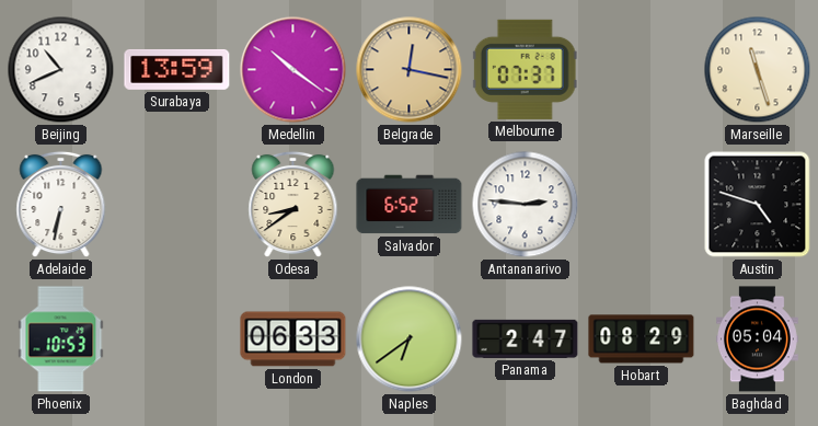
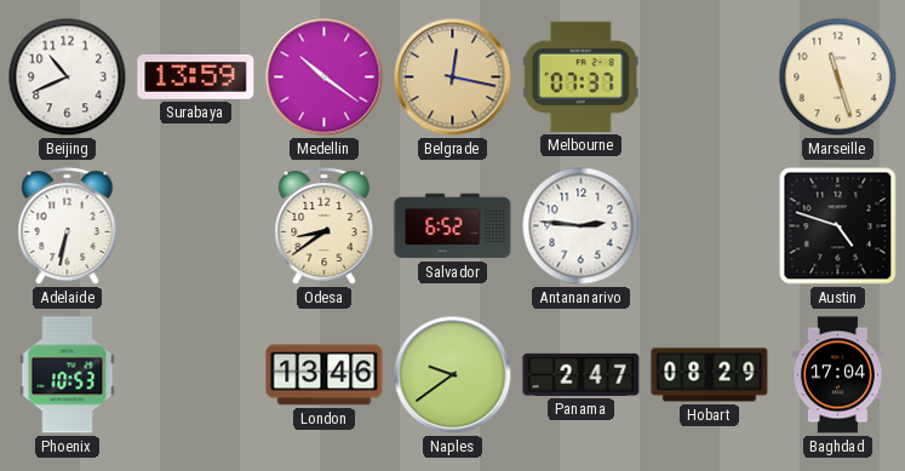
London: 06:33 -> 13:46 (325, 375)
Naples: 6:39 -> 9:39 (453, 375)
Baghdad: 05:04 -> 17:04 (837, 375)
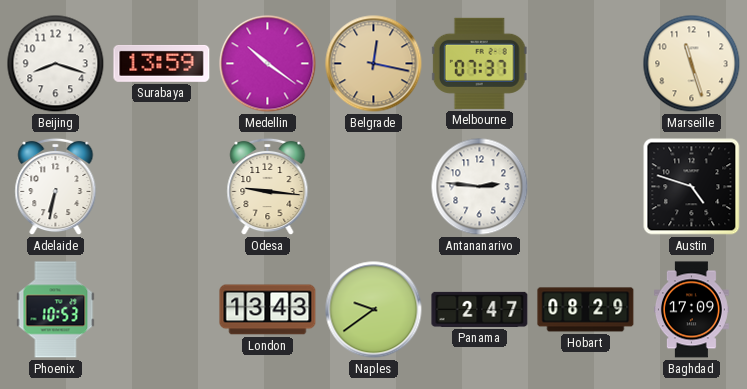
Beijing: 10:41 -> 8:18 (56, 64)
Odesa: 8:39 -> 9:16 (268, 187)
Salvador: 6:52 -> none (453, 226)
London: 13:46 -> 13:43 (268, 310)
Baghdad: 17:04 -> 17:09 (691, 310)
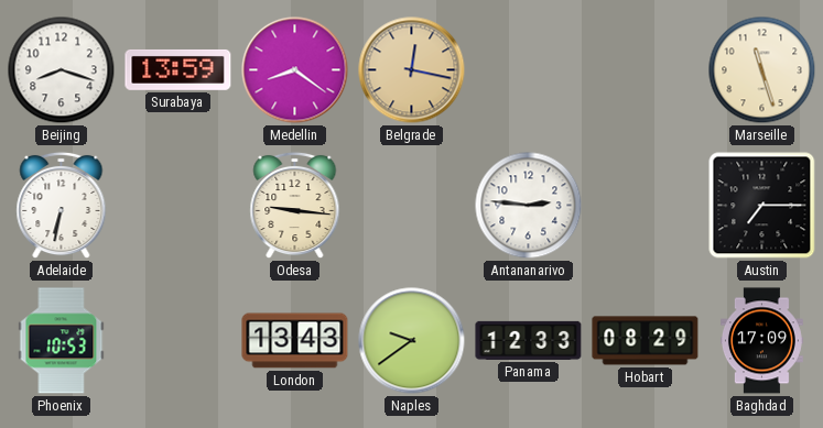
Medellin: 10:21 -> 8:21 (295, 70)
Melbourne: 07:37 -> none (479, 63)
Austin: 4:48 -> 7:15 (762, 206)
Panama: 2:47 -> 12:33 (529, 340)
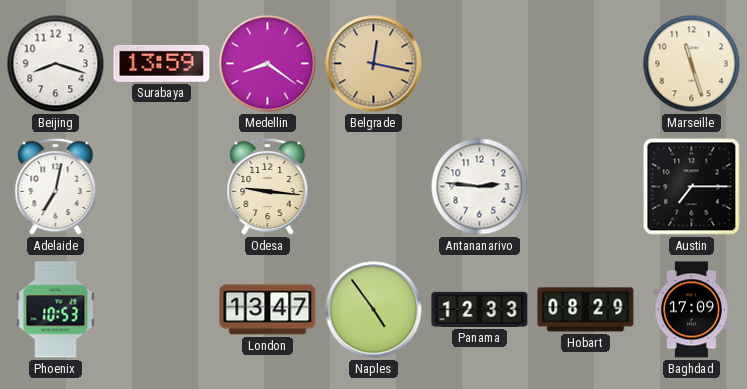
Adelaide: 6:32 -> 7:02 (56, 187)
London: 13:43 -> 13:47 (268, 310)
Naples: 9:39 -> 4:54 (374, 310)
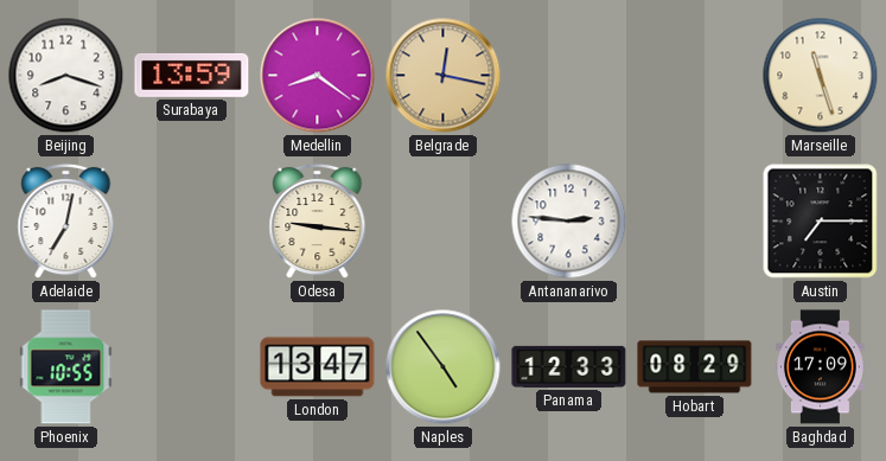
Phoenix: 10:53 -> 10:55 (66, 367)
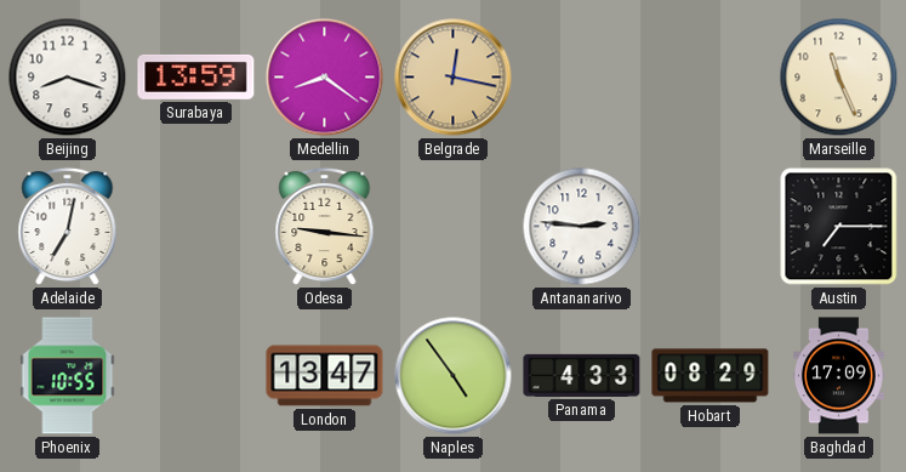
Marseille: 11:27 -> 11:26 (839, 78)
Panama: 12:33 -> 4:33 (582, 375)
